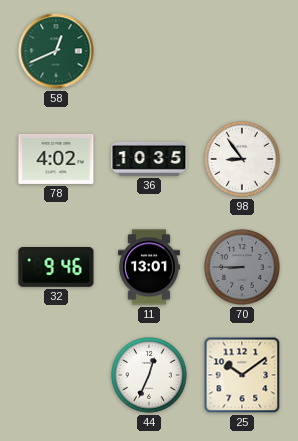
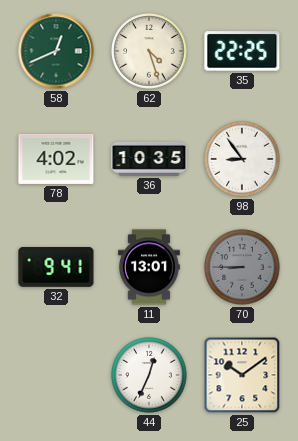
62: none -> 4:27 (149, 51)
35: none -> 22:25 (242, 51)
32: 9:46 -> 9:41 (56, 268)
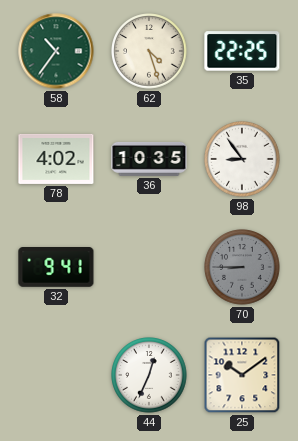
58: 12:41 -> 10:36 (56, 51)
11: 13:01 -> none (149, 267)
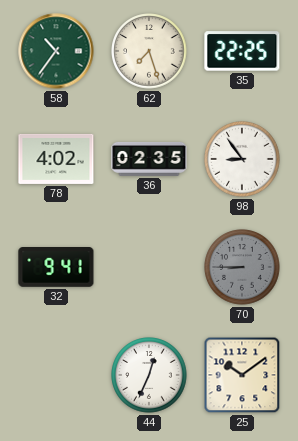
62: 4:27 -> 7:27 (149, 51)
36: 10:35 -> 02:35 (149, 159)
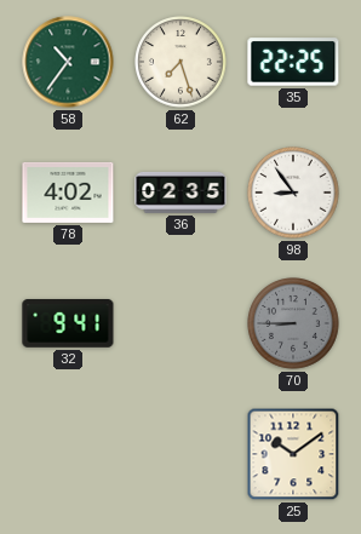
44: 12:34 -> none (149, 375)
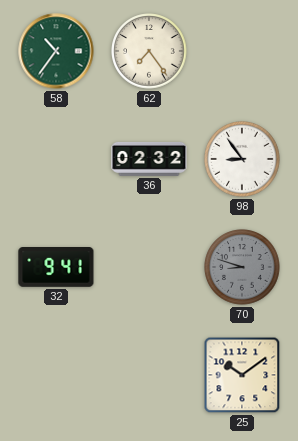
62: 7:27 -> 7:24 (149, 51)
35: 22:25 -> none (293, 62)
78: 4:02 -> none (68, 193)
36: 02:35 -> 02:32 (149, 159)
70: 8:45 -> 8:48 (242, 267)
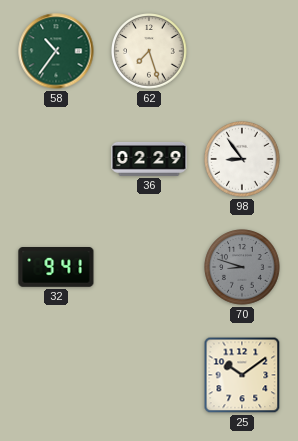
62: 7:24 -> 7:27 (149, 51)
36: 02:32 -> 02:29 (149, 159)
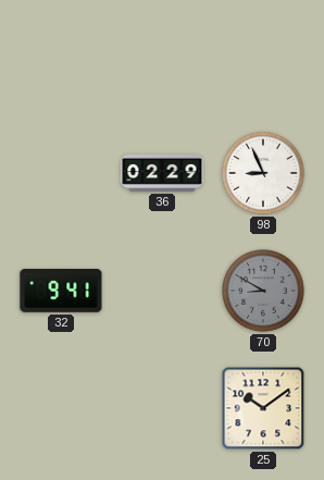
58: 10:36 -> none (56, 51)
62: 7:27 -> none (149, 51)
98: 8:54 -> 8:56 (263, 173)
70: 8:48 -> 8:50 (263, 291)
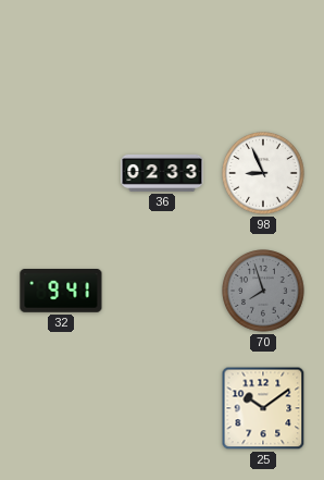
36: 02:29 -> 02:33 (162, 173)
70: 8:50 -> 7:57 (263, 291)
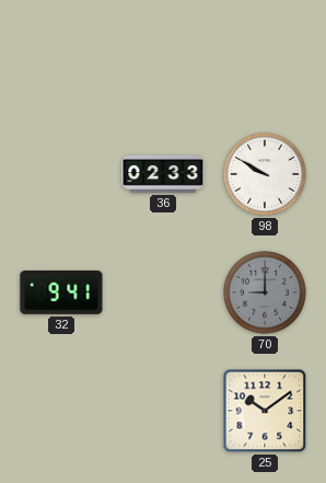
98: 8:56 -> 9:50 (265, 174)
70: 7:57 -> 9:00 (265, 292)
